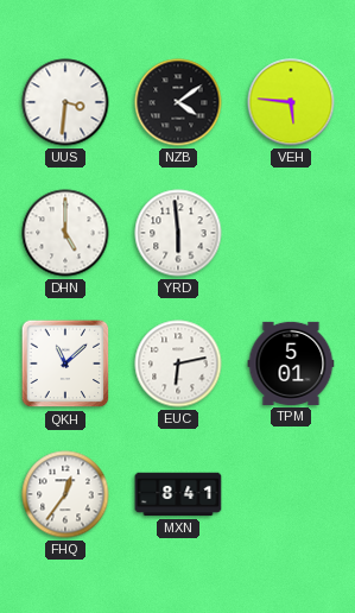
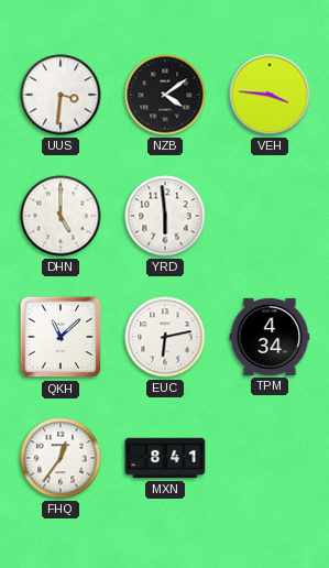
VEH: 5:46 -> 3:46 (270, 95)
TPM: 5:01 -> 4:34 (270, 337)
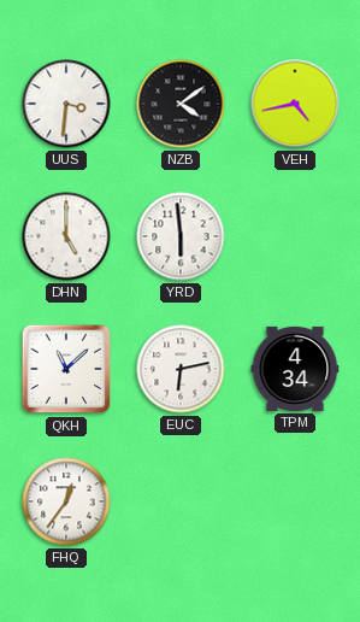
VEH: 3:46 -> 4:43 (295, 104)
MXN: 8:41 -> none (165, 458)
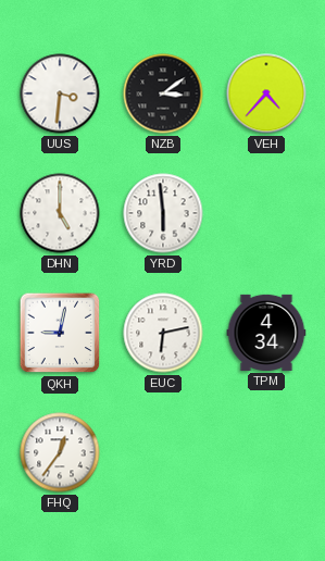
NZB: 4:09 -> 3:09 (163, 93)
VEH: 4:43 -> 4:37 (266, 93)
QKH: 11:08 -> 9:02 (60, 333)
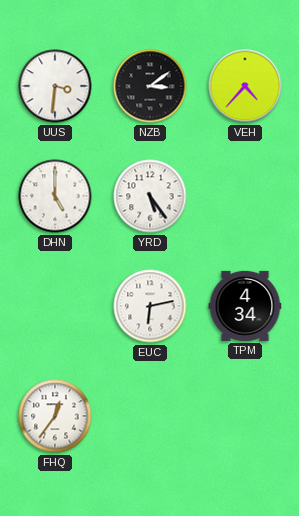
YRD: 5:59 -> 5:24 (150, 196)
QKH: 9:02 -> none (60, 333)
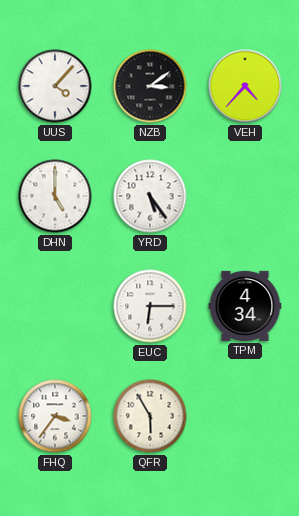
UUS: 3:31 -> 4:07 (55, 86)
EUC: 6:13 -> 6:15 (150, 306)
FHQ: 12:36 -> 3:36 (55, 416)
QFR: none -> 5:55 (150, 416)
